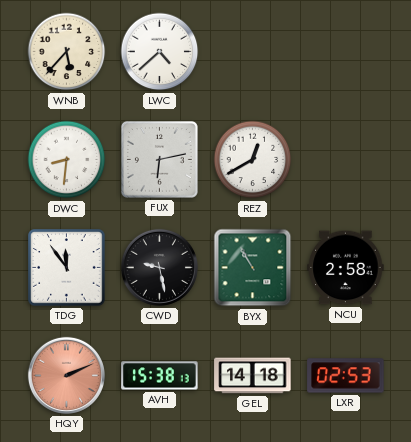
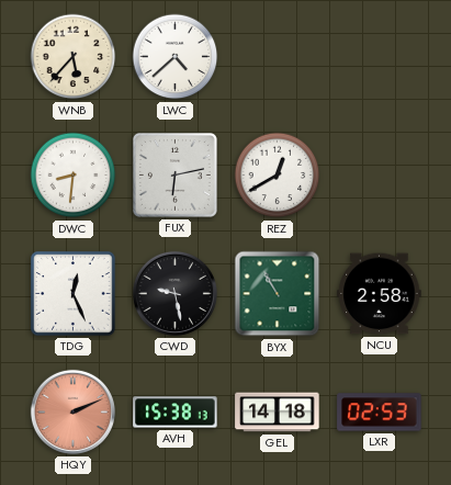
TDG: 11:54 -> 12:26 (74, 294)
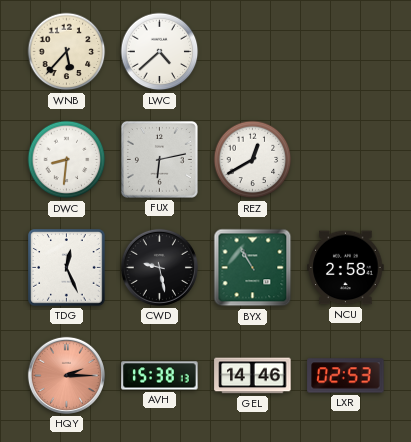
HQY: 2:11 -> 2:15 (66, 375)
GEL: 14:18 -> 14:46 (253, 376)
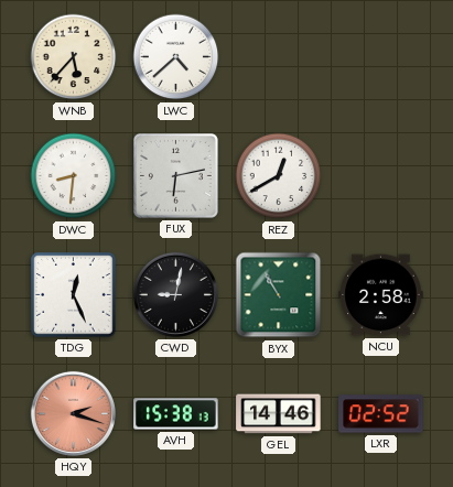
CWD: 9:28 -> 9:02 (175, 294)
HQY: 2:15 -> 2:18 (73, 413)
LXR: 02:53 -> 02:52 (381, 414)
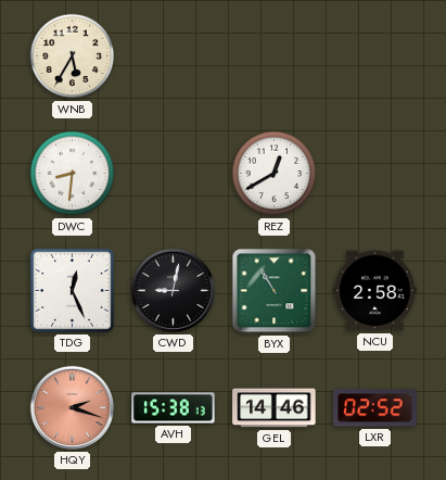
WNB: 5:37 -> 5:35 (73, 56)
LWC: 4:38 -> none (176, 57)
FUX: 6:13 -> none (175, 175)
